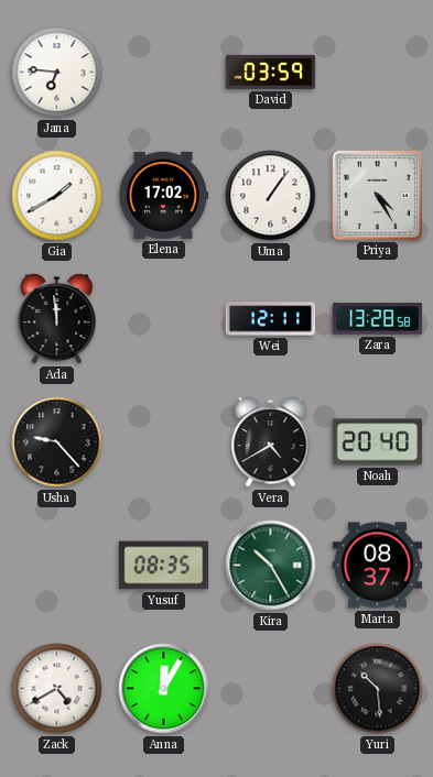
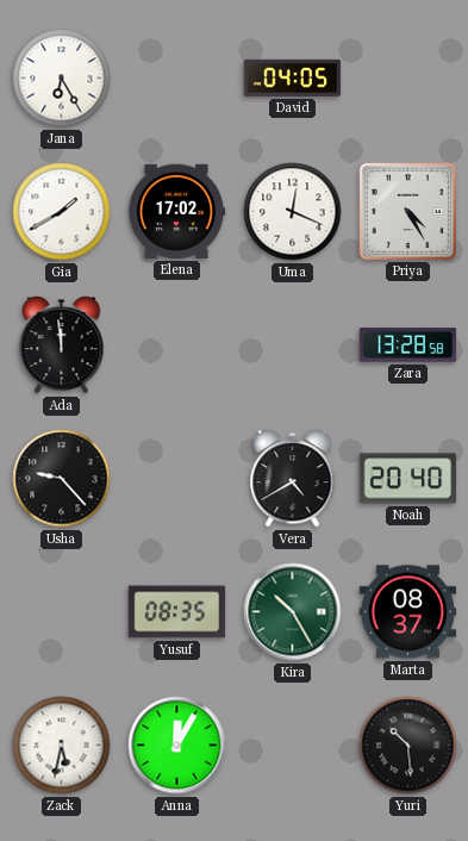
Jana: 6:46 -> 6:25 (62, 79)
David: 03:59 -> 04:05 (293, 77)
Uma: 1:06 -> 12:19 (293, 212)
Wei: 12:11 -> none (271, 319)
Zack: 4:40 -> 5:32 (62, 746)
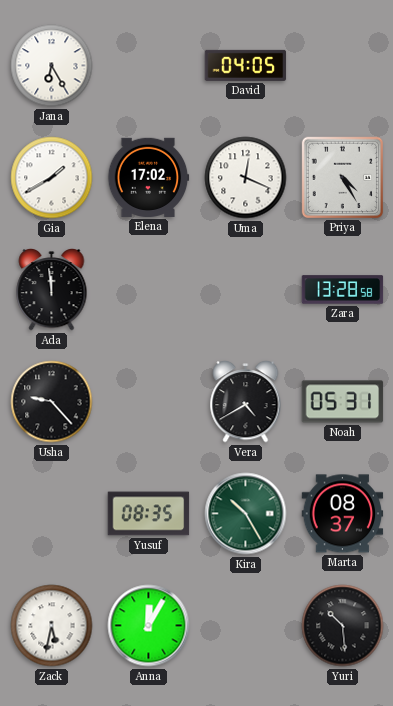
Noah: 20:40 -> 05:31 (343, 402)
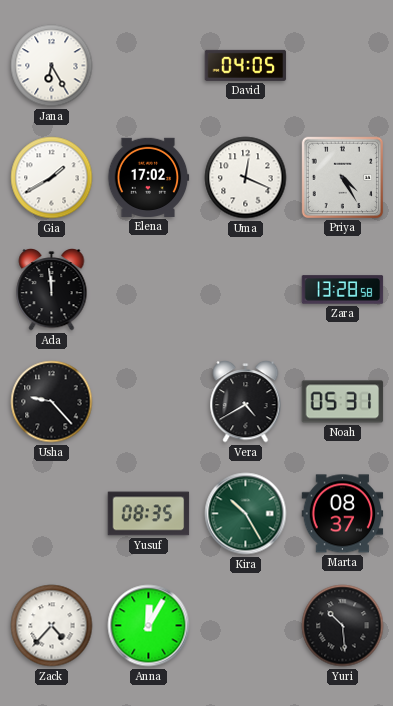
Zack: 5:32 -> 4:37 (52, 626)
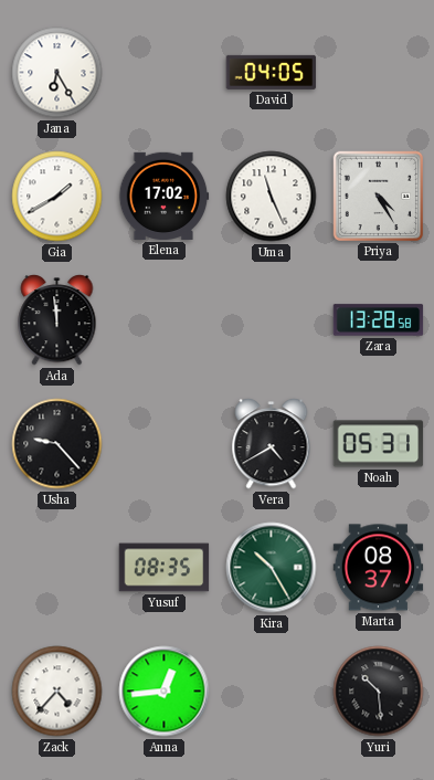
Uma: 12:19 -> 11:26 (272, 197)
Anna: 12:05 -> 12:44 (165, 692)
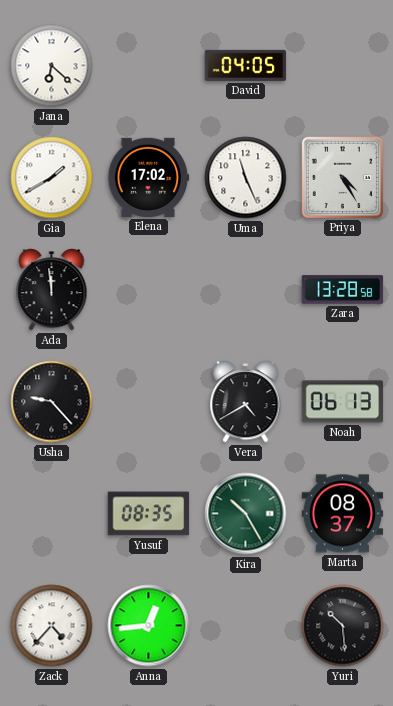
Jana: 6:25 -> 6:22 (52, 66)
Noah: 05:31 -> 06:13 (343, 402)
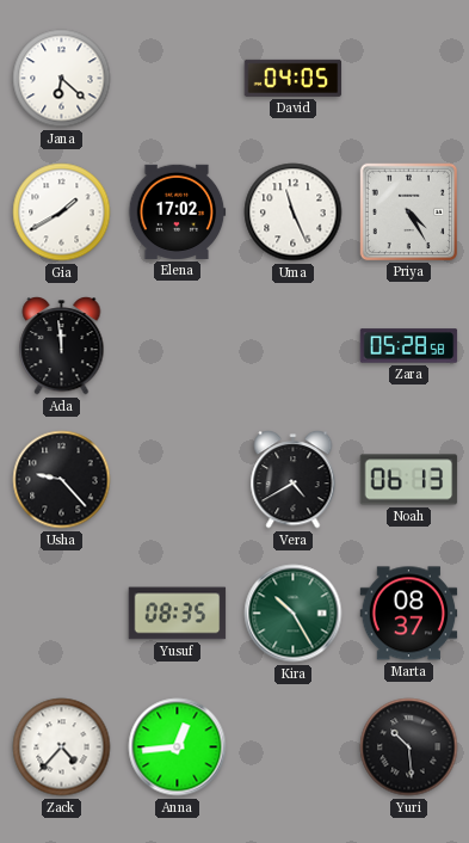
Zara: 13:28 -> 05:28 (409, 346)
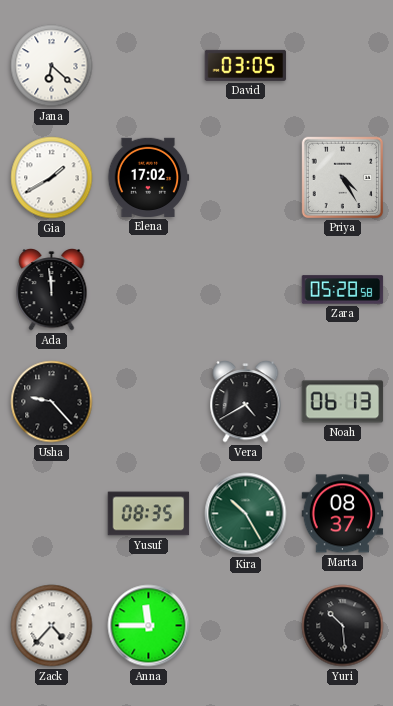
David: 04:05 -> 03:05 (246, 65)
Uma: 11:26 -> none (294, 213)
Anna: 12:44 -> 11:45 (149, 626)
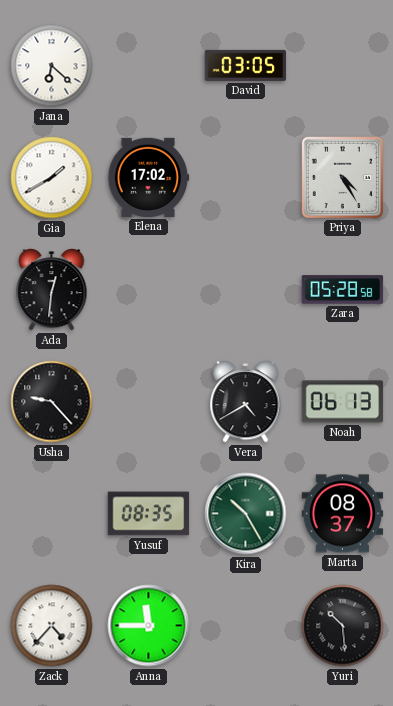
Ada: 11:59 -> 12:31 (52, 290)
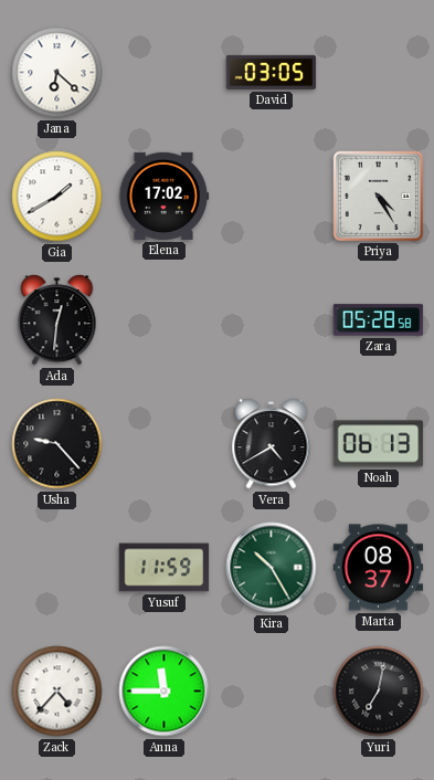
Yusuf: 08:35 -> 11:59 (165, 568)
Yuri: 10:29 -> 7:02 (379, 692)
